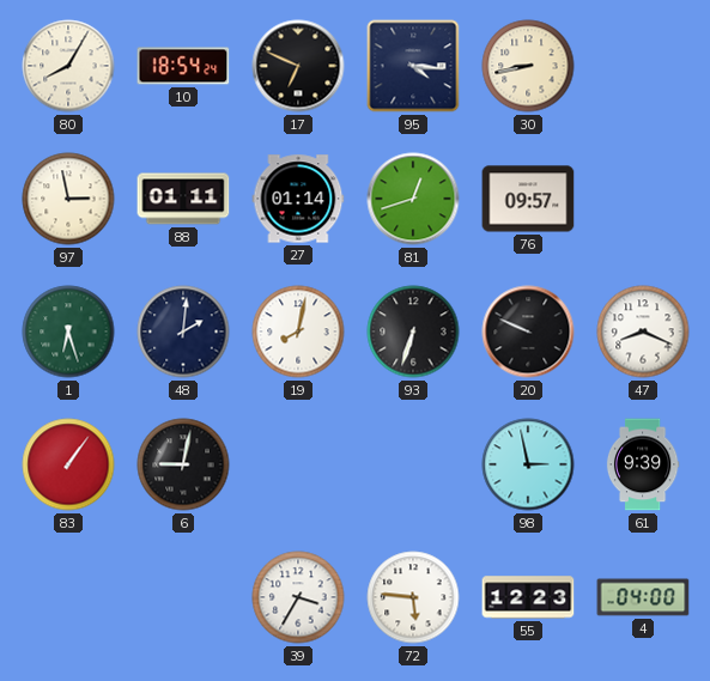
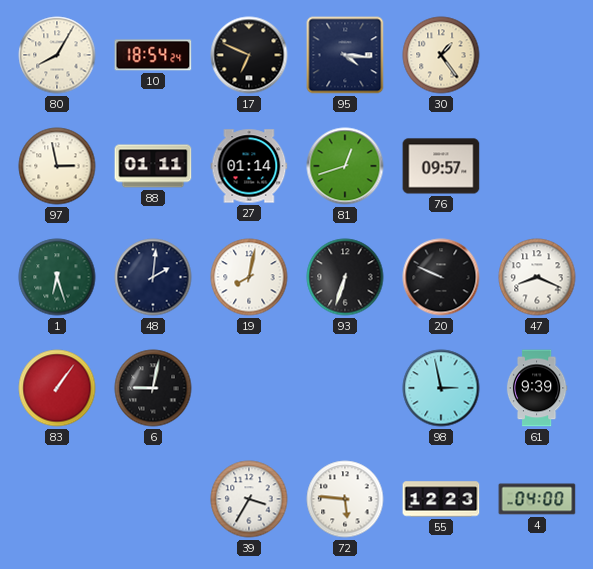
30: 8:43 -> 1:24 (441, 55)
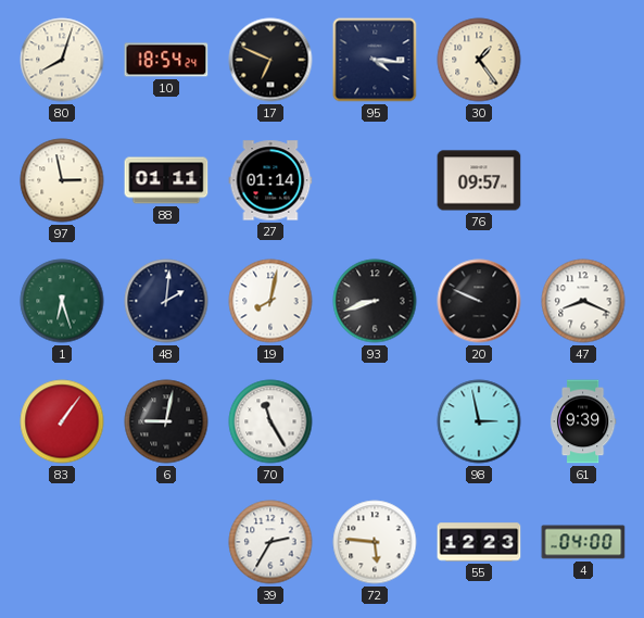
80: 8:05 -> 8:03 (62, 60)
81: 12:42 -> none (345, 166)
93: 6:33 -> 8:42 (375, 301)
70: none -> 11:25 (270, 421)
39: 3:35 -> 2:35 (270, 542)
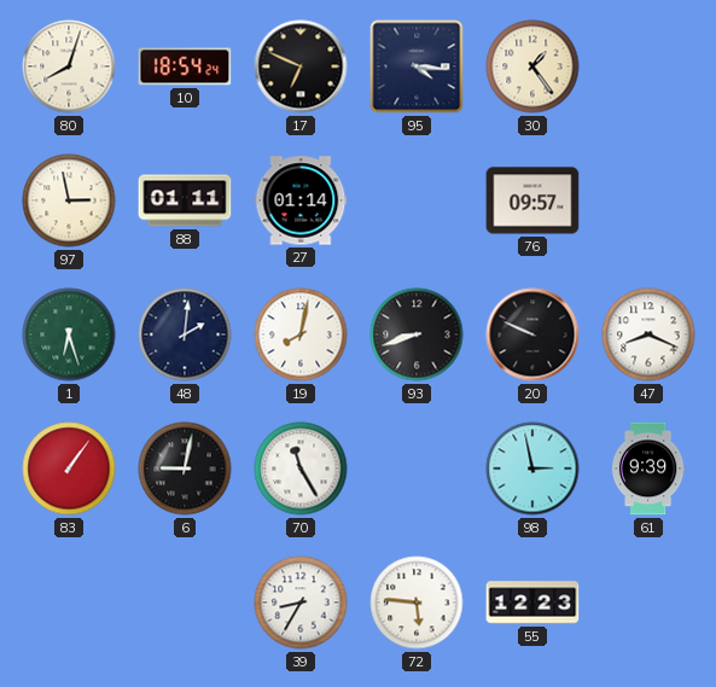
39: 2:35 -> 8:35 (301, 602)
4: 04:00 -> none (583, 542)
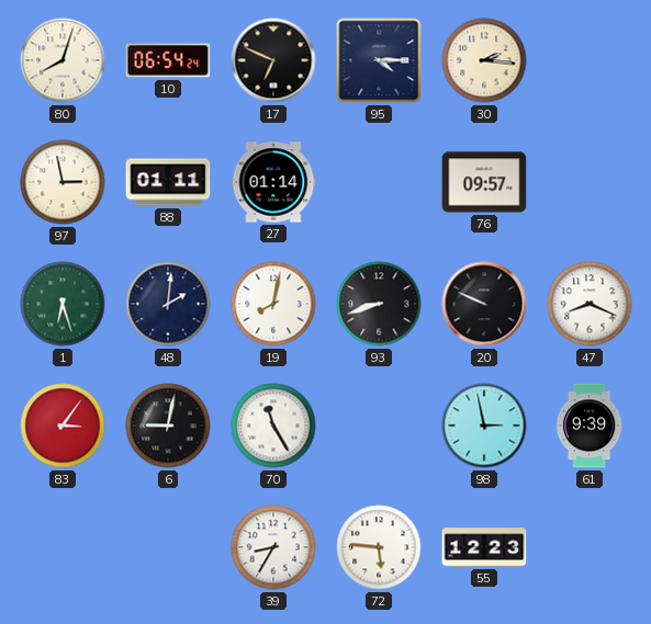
10: 18:54 -> 06:54 (168, 60)
95: 4:16 -> 4:15 (379, 60)
30: 1:24 -> 2:16 (484, 60)
83: 1:06 -> 3:06 (63, 426)
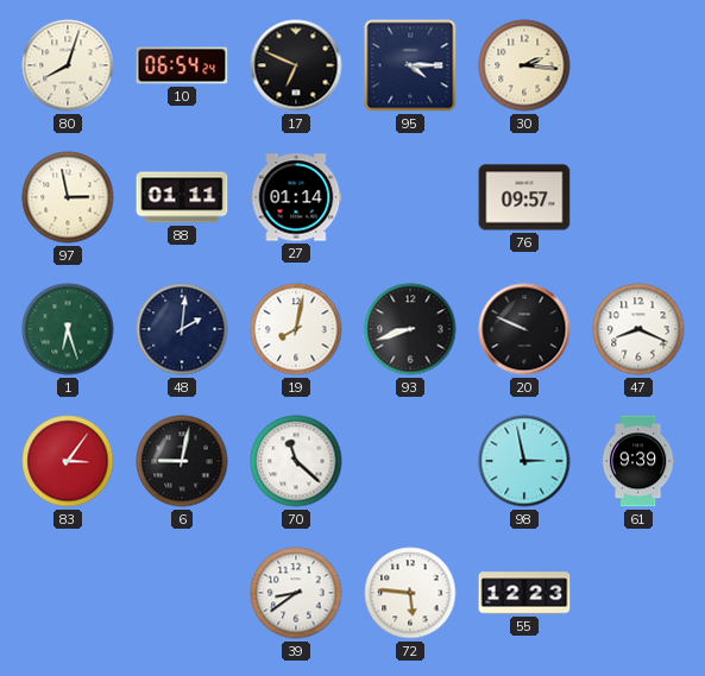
70: 11:25 -> 11:22 (296, 461)
39: 8:35 -> 8:39 (296, 593)
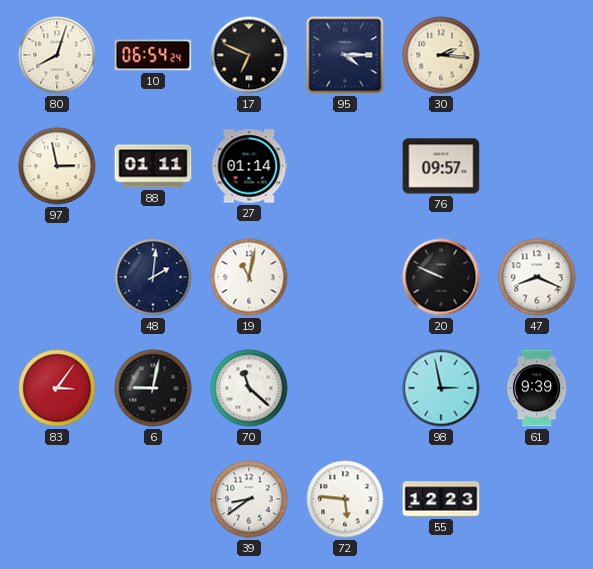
1: 6:27 -> none (68, 329)
19: 8:02 -> 11:02 (249, 277)
93: 8:42 -> none (410, 329)
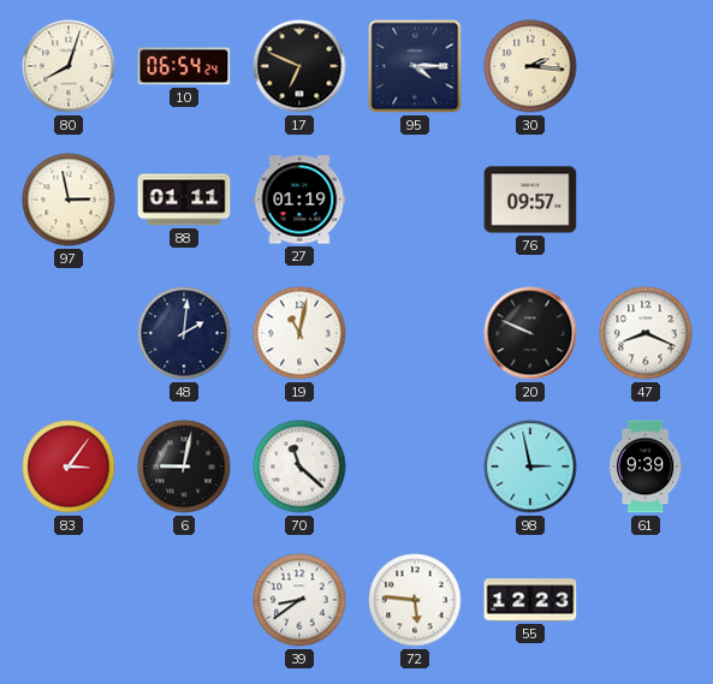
27: 01:14 -> 01:19 (299, 200)
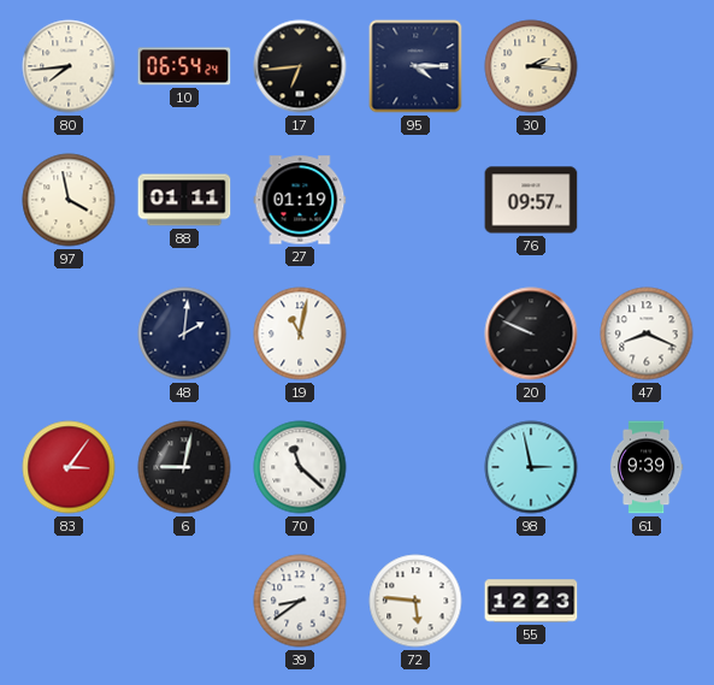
80: 8:03 -> 7:44 (69, 66)
17: 6:49 -> 6:44 (300, 66)
97: 2:58 -> 3:58 (69, 200)
